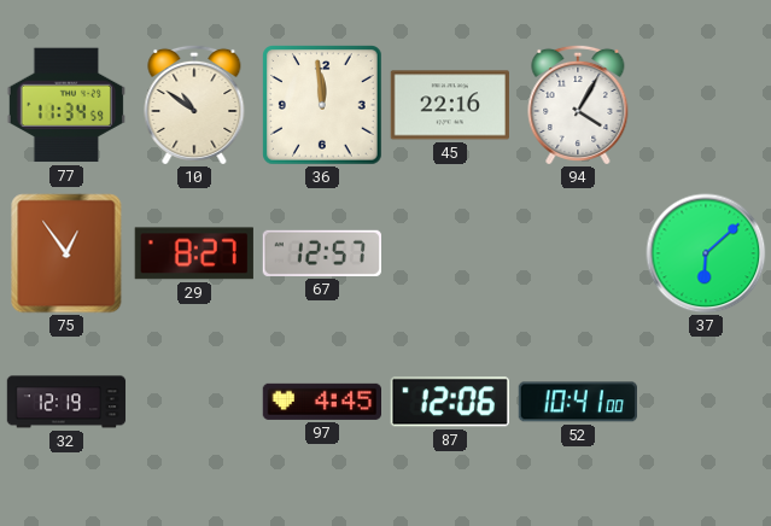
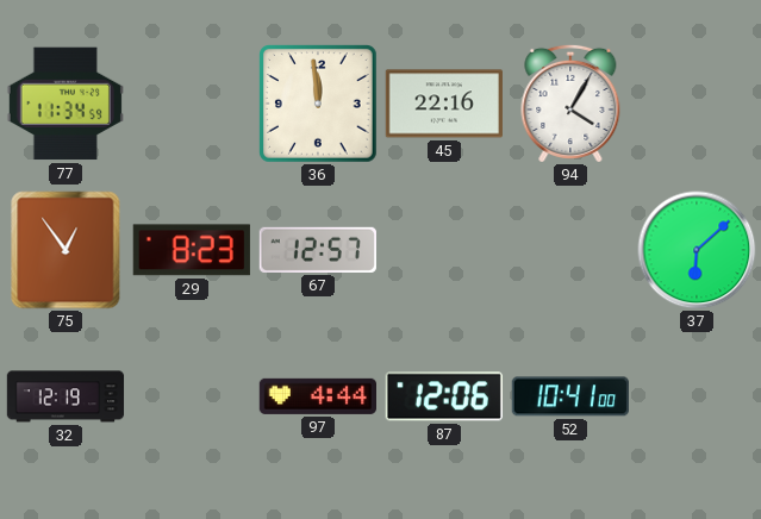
10: 10:51 -> none (194, 105)
29: 8:27 -> 8:23 (192, 250)
97: 4:45 -> 4:44 (317, 396)
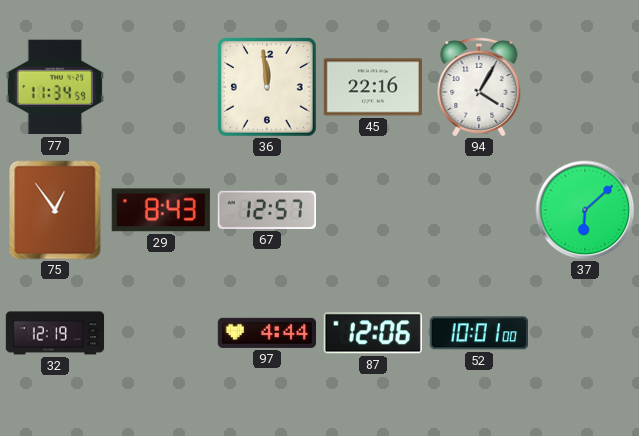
29: 8:23 -> 8:43 (161, 210)
52: 10:41 -> 10:01 (479, 333)
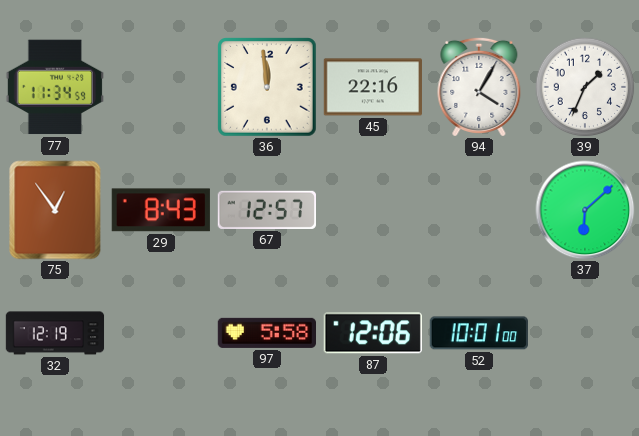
39: none -> 1:34 (585, 87)
97: 4:44 -> 5:58 (266, 333)
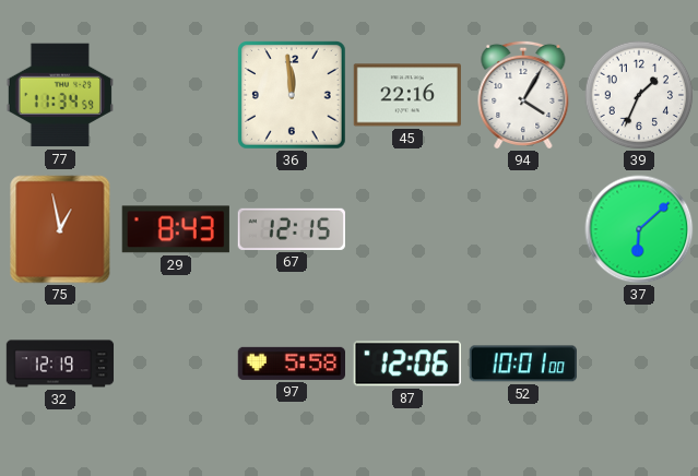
75: 12:54 -> 12:58 (60, 229)
67: 12:57 -> 12:15 (292, 229)
